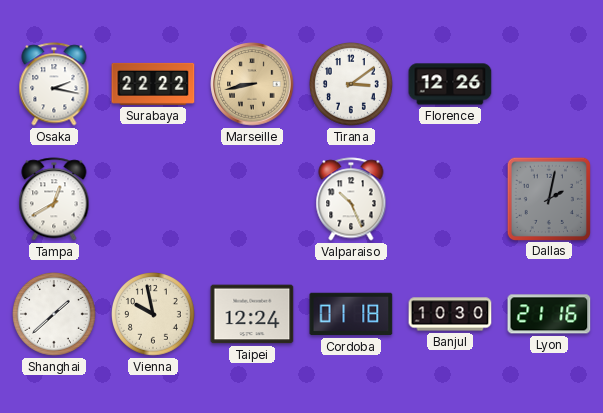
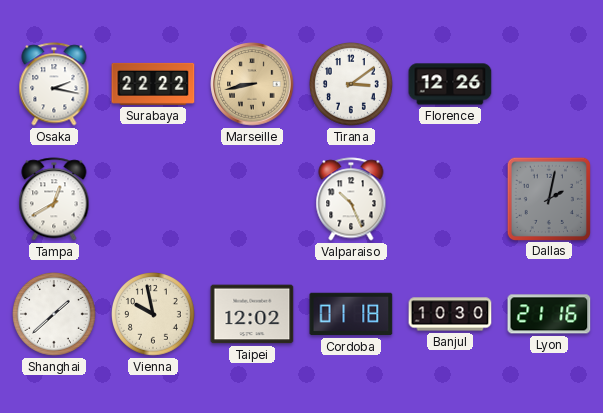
Taipei: 12:24 -> 12:02 (252, 314)
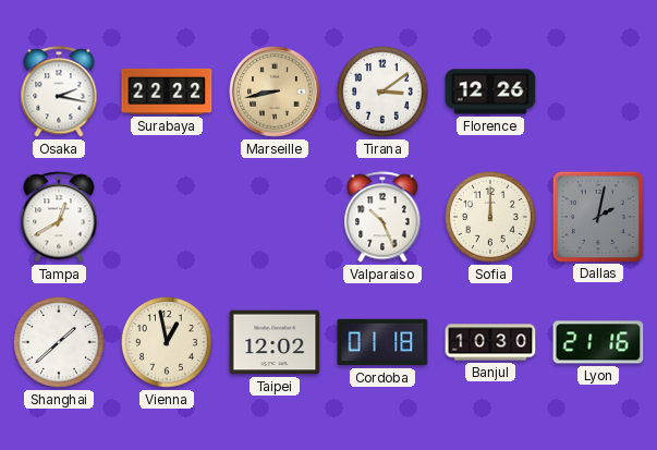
Sofia: none -> 12:00 (491, 218)
Vienna: 9:58 -> 12:58 (168, 343)
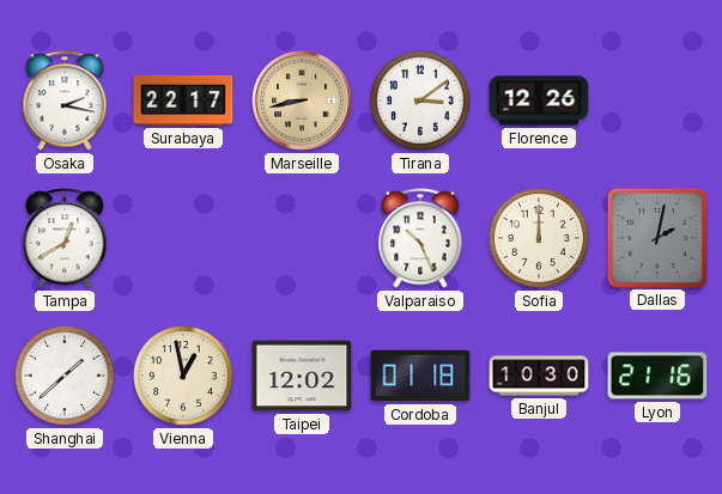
Surabaya: 22:22 -> 22:17 (183, 100)
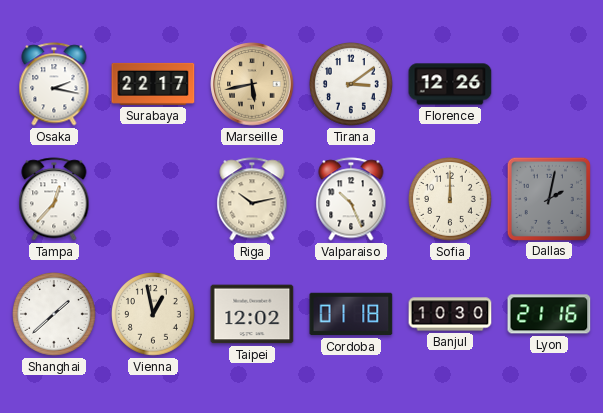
Marseille: 8:43 -> 5:43 (252, 84)
Tampa: 12:40 -> 12:37 (54, 199)
Riga: none -> 10:13 (252, 199)
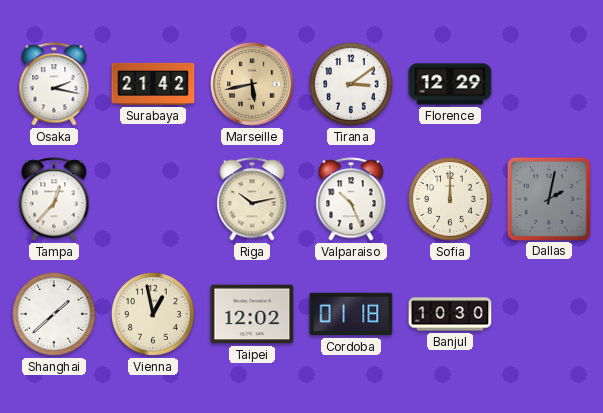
Surabaya: 22:17 -> 21:42 (153, 84)
Florence: 12:26 -> 12:29 (450, 84)
Lyon: 21:16 -> none (549, 314)
